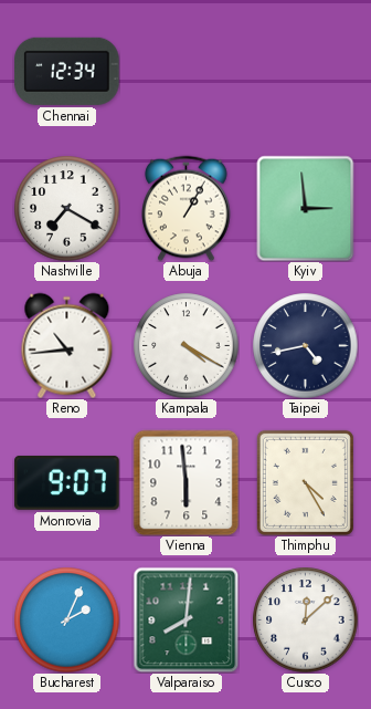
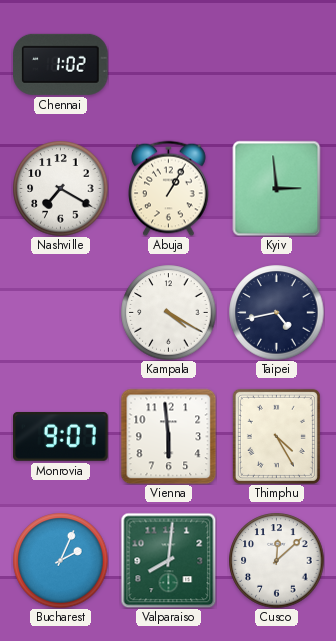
Chennai: 12:34 -> 1:02 (61, 64)
Reno: 10:44 -> none (67, 345)
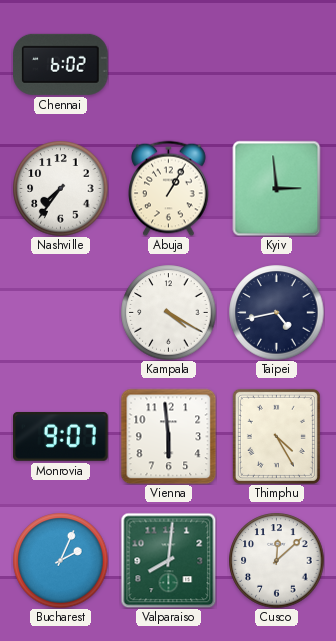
Chennai: 1:02 -> 6:02 (61, 64)
Nashville: 7:20 -> 7:36 (60, 188)
